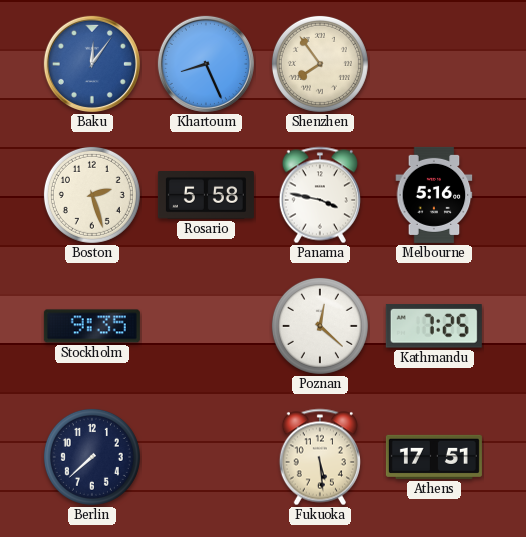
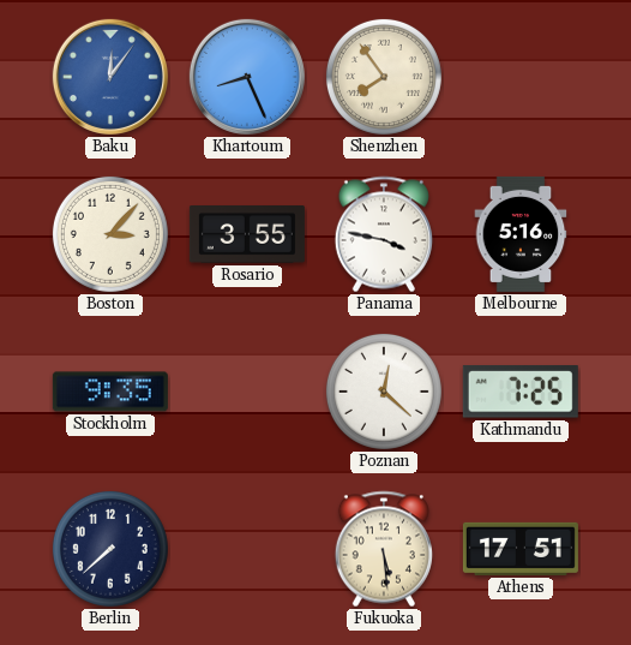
Boston: 2:27 -> 3:07 (110, 234)
Rosario: 5:58 -> 3:55 (247, 235)
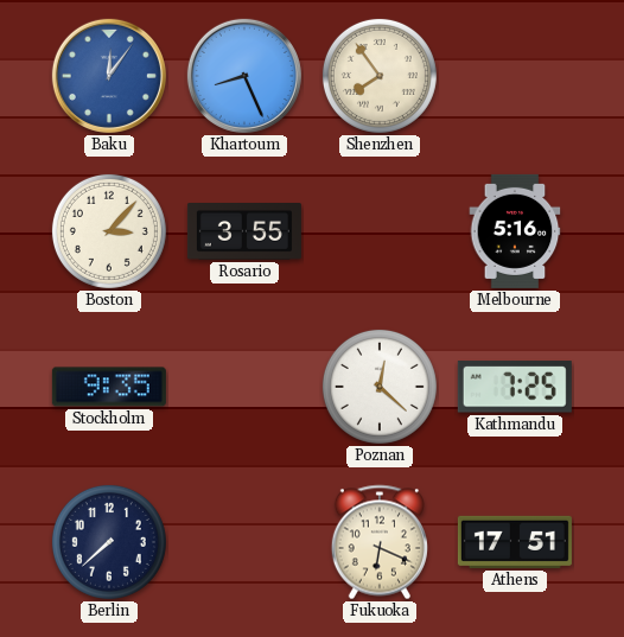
Panama: 3:47 -> none (384, 234)
Fukuoka: 5:29 -> 6:19 (380, 542)
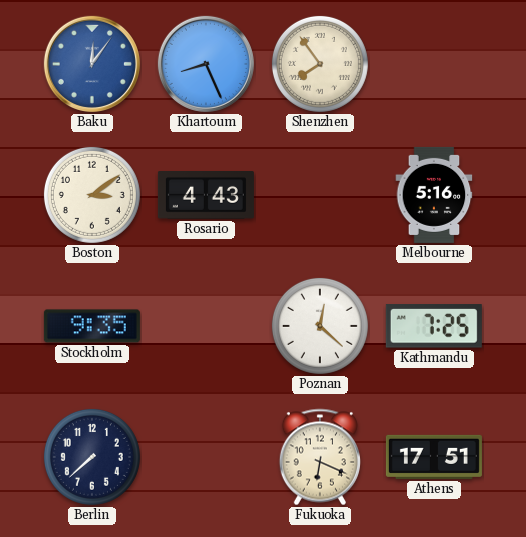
Boston: 3:07 -> 3:09 (92, 195)
Rosario: 3:55 -> 4:43 (206, 196)
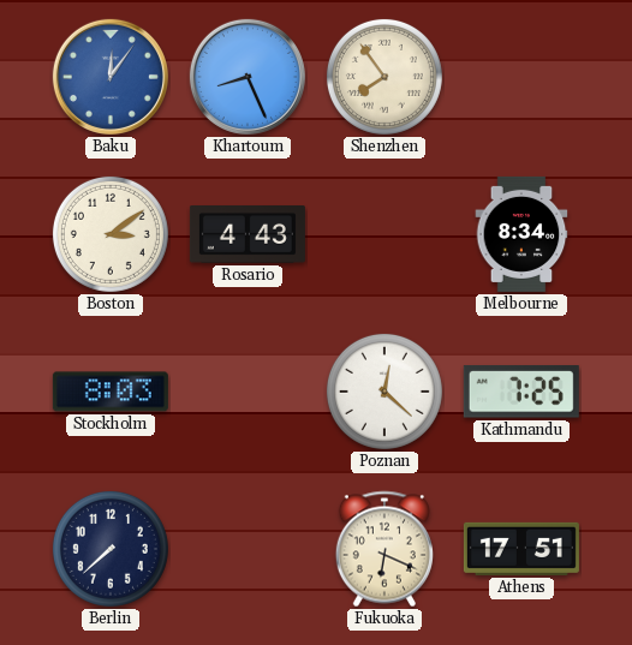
Melbourne: 5:16 -> 8:34 (521, 234)
Stockholm: 9:35 -> 8:03 (111, 392)
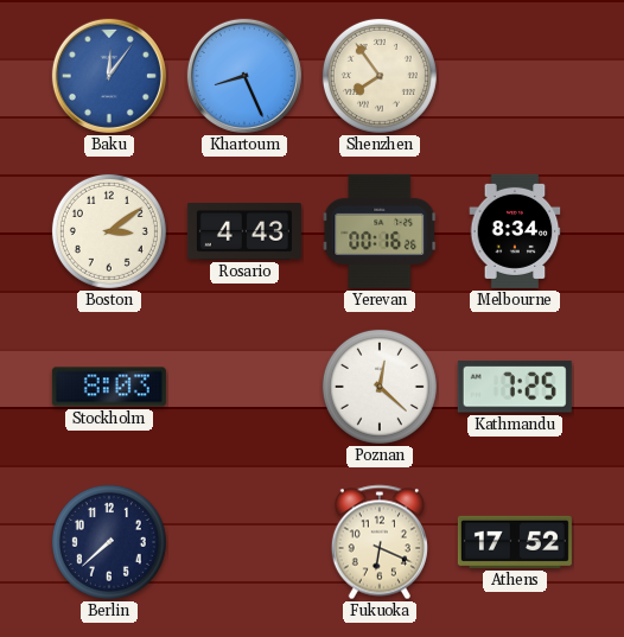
Yerevan: none -> 00:16 (380, 231)
Athens: 17:51 -> 17:52 (515, 542)
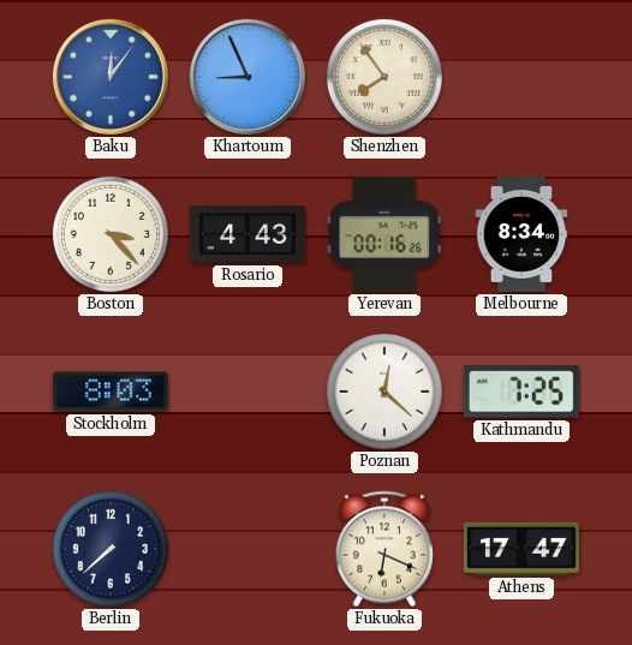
Khartoum: 8:26 -> 8:56 (248, 77)
Boston: 3:09 -> 3:23 (111, 234)
Athens: 17:52 -> 17:47 (521, 549)
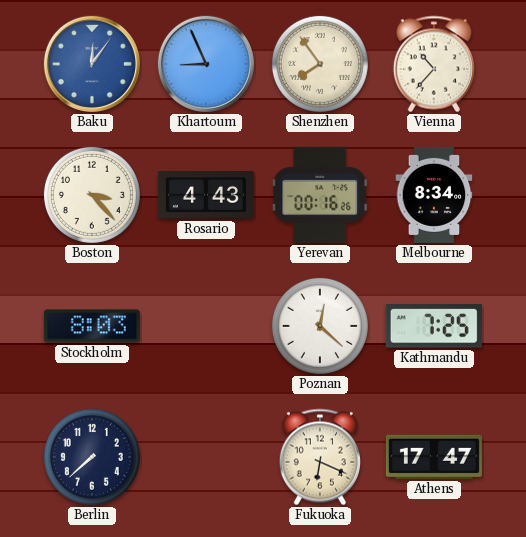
Vienna: none -> 10:37 (434, 64)
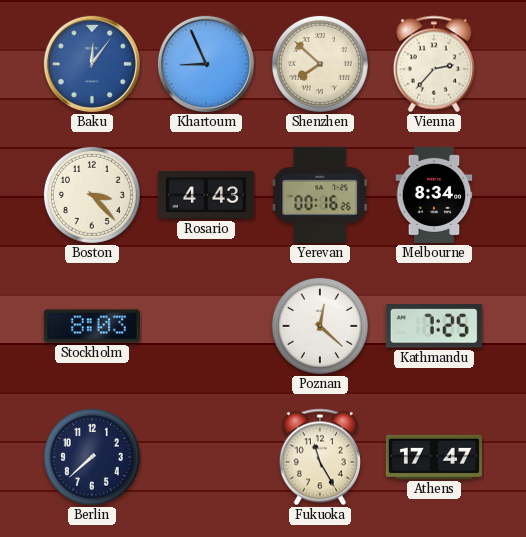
Shenzhen: 7:54 -> 7:52 (320, 64)
Vienna: 10:37 -> 2:37 (434, 64)
Fukuoka: 6:19 -> 11:25 (320, 457)
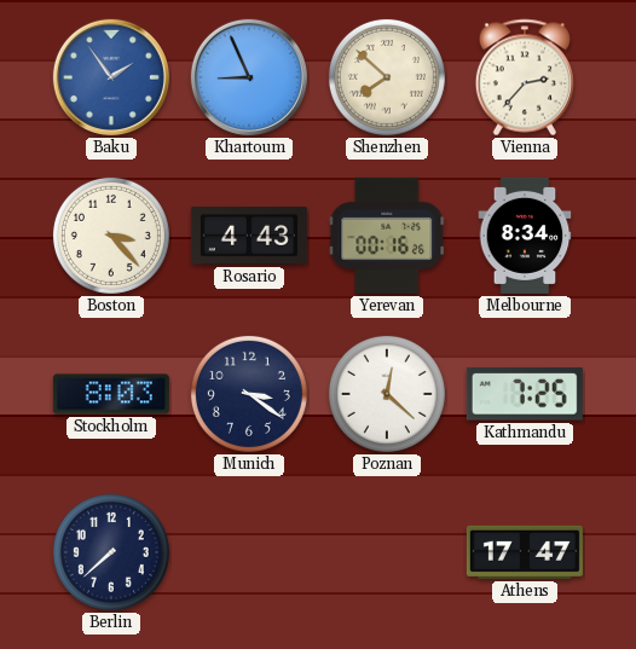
Baku: 12:06 -> 1:54 (111, 77)
Munich: none -> 3:21 (249, 394)
Fukuoka: 11:25 -> none (320, 457)
